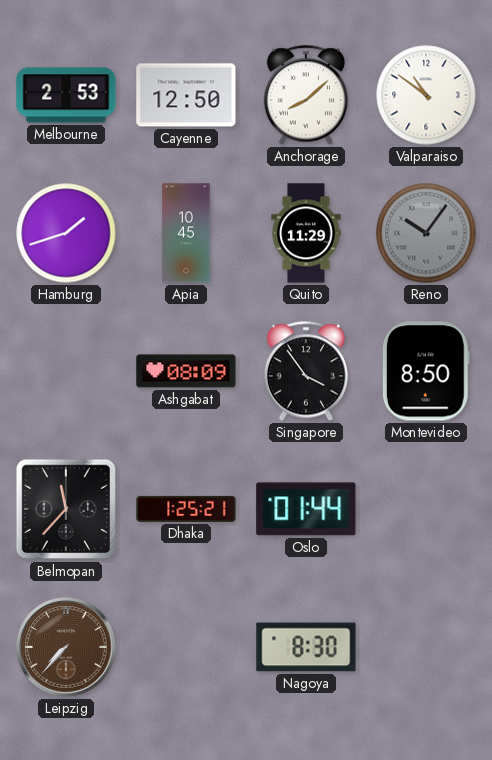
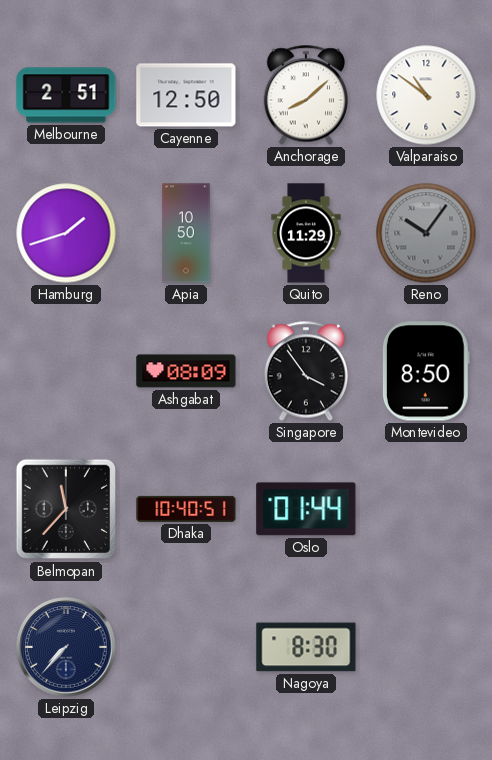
Melbourne: 2:53 -> 2:51 (66, 95)
Apia: 10:45 -> 10:50 (186, 233)
Dhaka: 1:25 -> 10:40 (186, 509)
Leipzig dial: brown -> navy (66, 647)
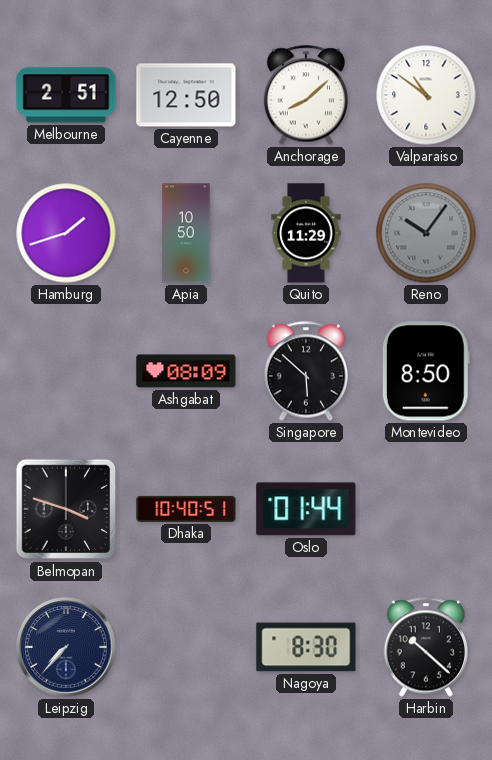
Singapore: 3:54 -> 5:52 (305, 371)
Belmopan: 11:37 -> 3:48 (66, 509)
Harbin: none -> 10:22 (425, 647)
